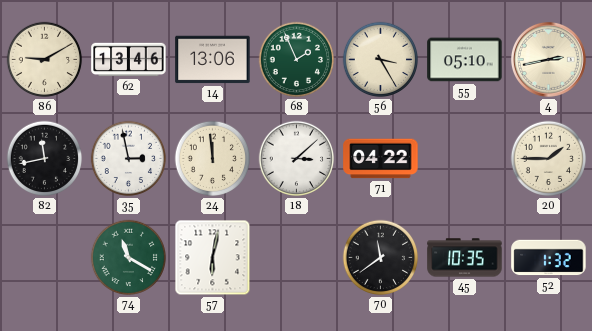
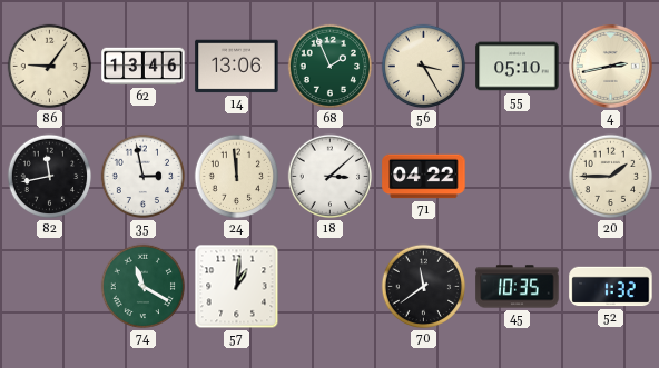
86: 9:10 -> 9:06 (50, 67)
57: 6:02 -> 1:01 (237, 287)
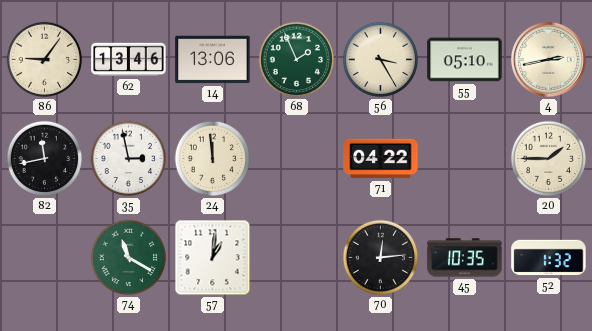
18: 3:08 -> none (331, 177)
70: 11:39 -> 12:14 (381, 258)
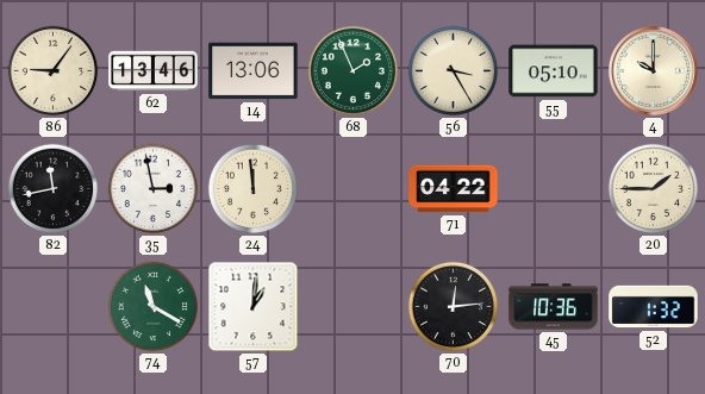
4: 2:43 -> 10:00 (653, 70)
45: 10:35 -> 10:36 (554, 307)
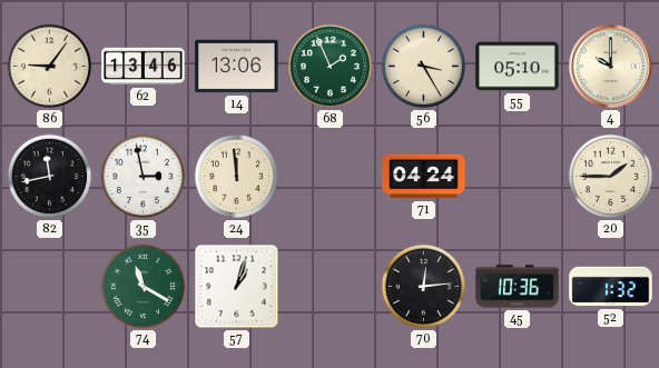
71: 04:22 -> 04:24 (424, 177)
57: 1:01 -> 1:03 (237, 287)
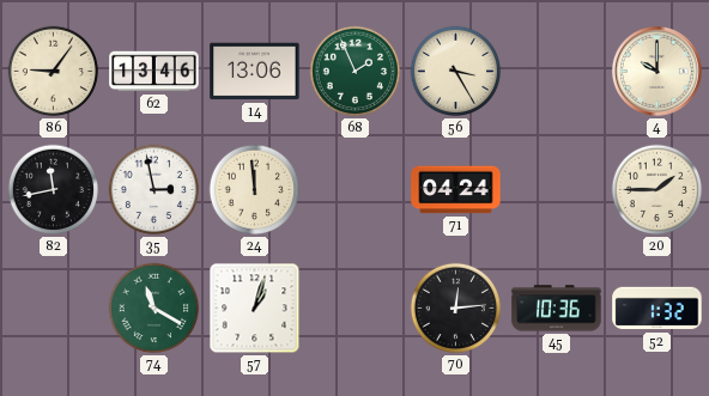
55: 05:10 -> none (518, 67)
